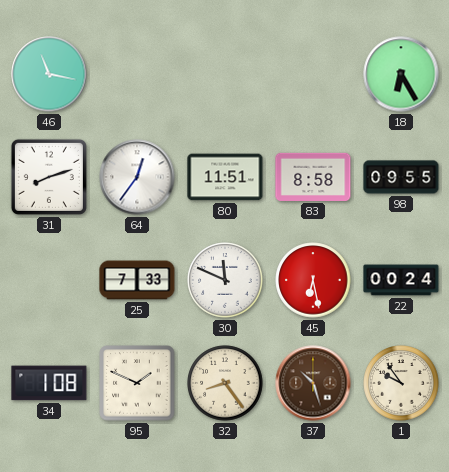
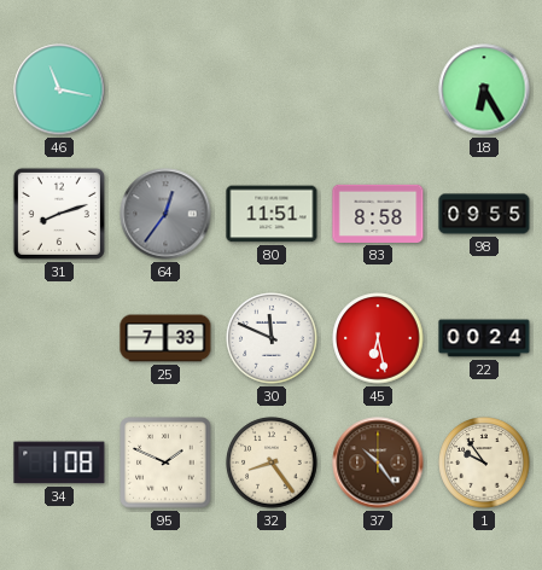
64 dial: white -> grey (165, 214)
37: 10:27 -> 10:24 (378, 463)
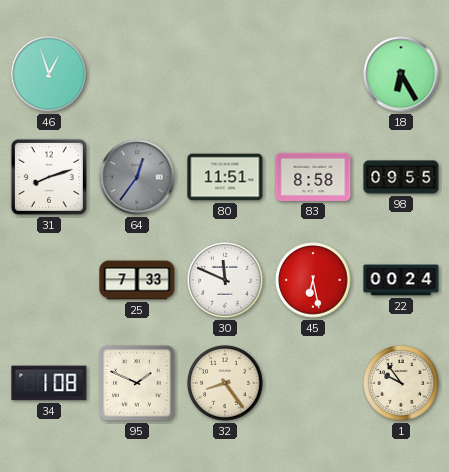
46: 11:17 -> 12:57 (49, 74)
37: 10:24 -> none (378, 463)
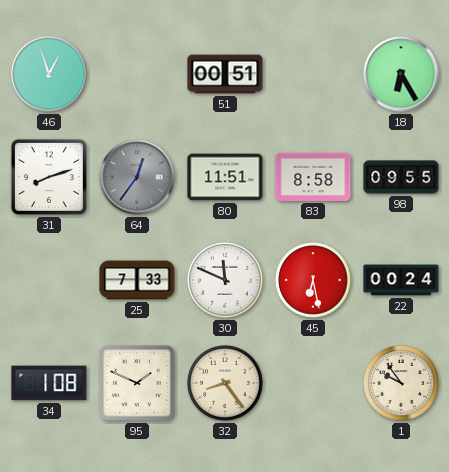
51: none -> 00:51 (225, 74)
